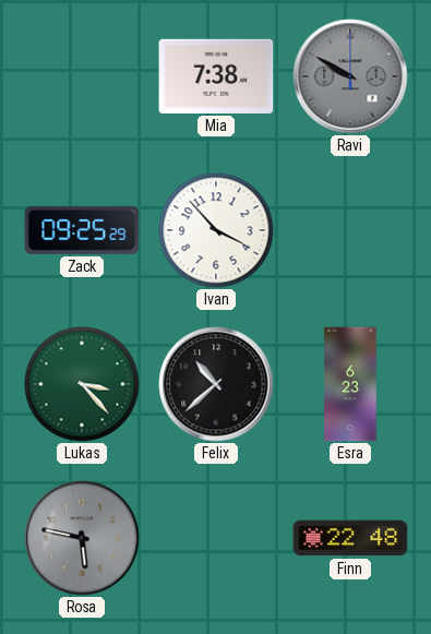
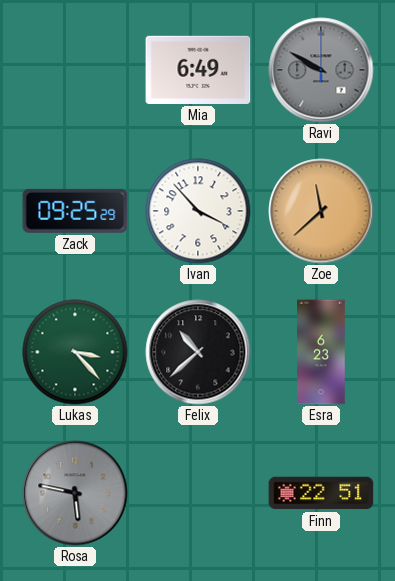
Mia: 7:38 -> 6:49 (198, 70)
Zoe: none -> 11:38 (321, 211)
Finn: 22:48 -> 22:51 (321, 493)
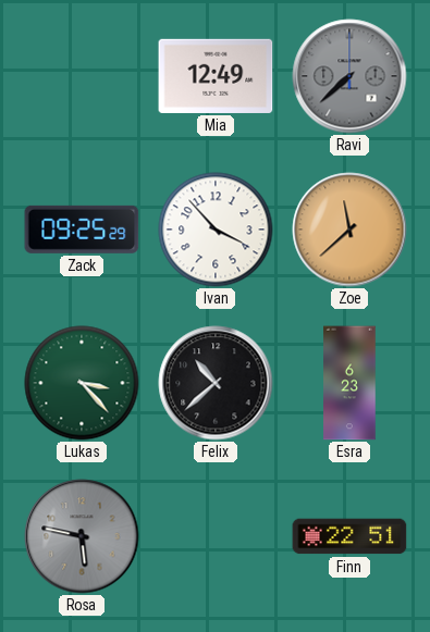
Mia: 6:49 -> 12:49 (216, 76)
Ravi: 9:50 -> 7:38 (349, 76)
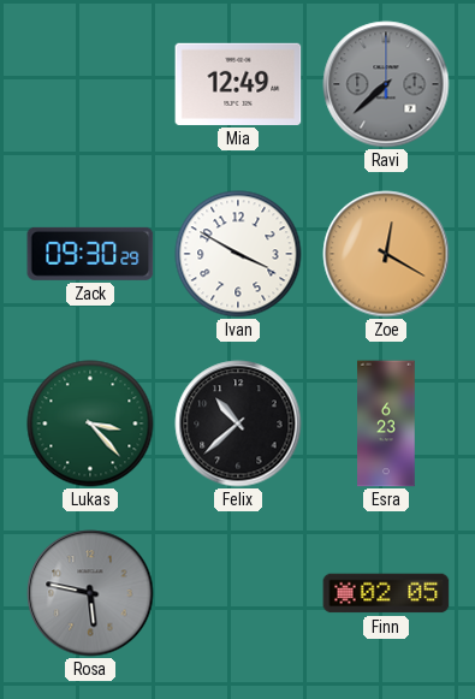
Zack: 09:25 -> 09:30 (90, 254)
Ivan: 3:53 -> 3:50 (238, 254)
Zoe: 11:38 -> 12:20 (386, 254)
Finn: 22:51 -> 02:05 (386, 593)
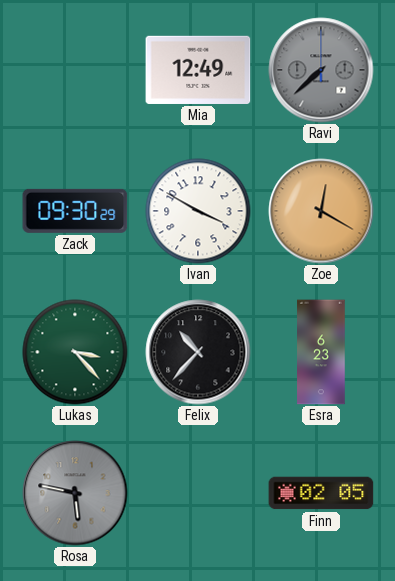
Felix: 10:38 -> 10:37 (198, 352)
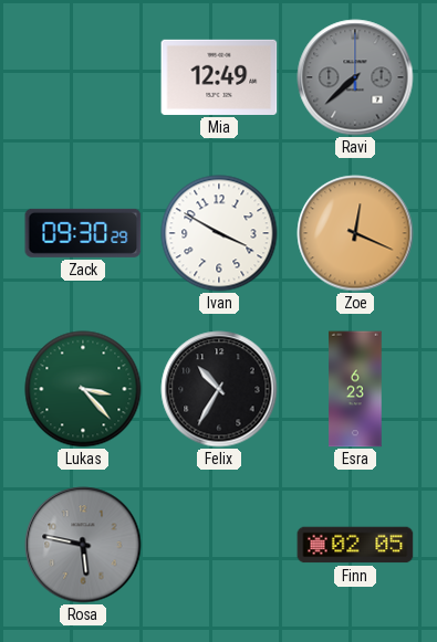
Zoe: 12:20 -> 12:19 (355, 233)
Felix: 10:37 -> 10:35 (219, 389)
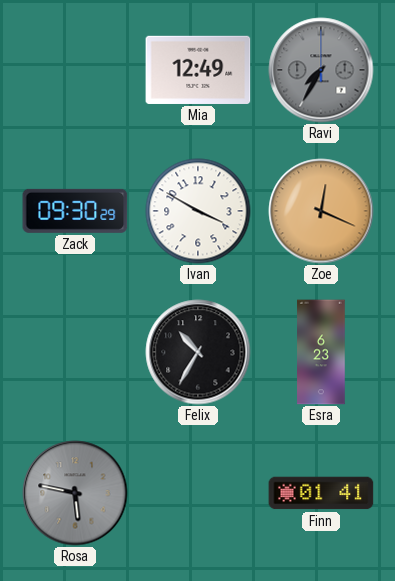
Ravi: 7:38 -> 7:35 (321, 70)
Lukas: 3:23 -> none (83, 389)
Finn: 02:05 -> 01:41 (321, 493)
